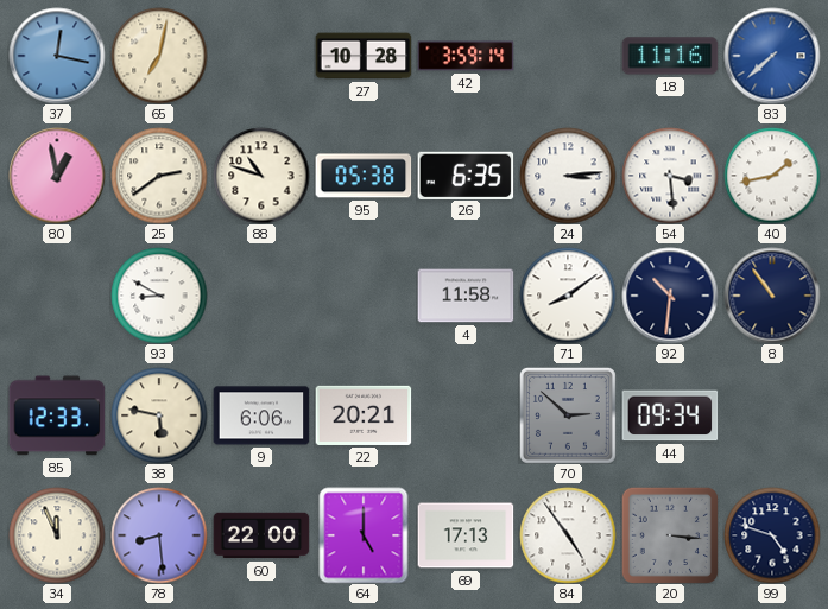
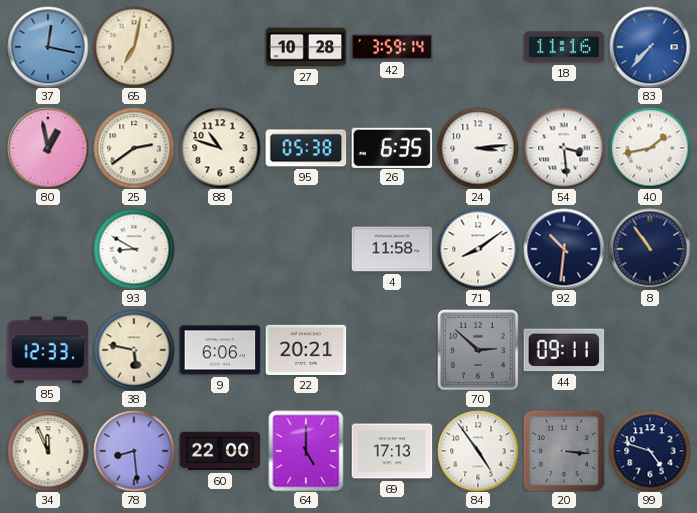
83: 7:38 -> 7:37 (650, 47)
44: 09:34 -> 09:11 (564, 350)
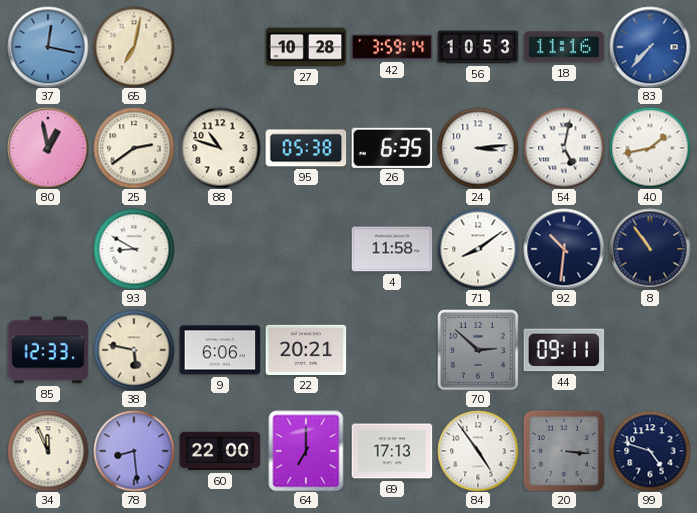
56: none -> 10:53 (478, 47)
54: 3:29 -> 5:02 (564, 148)
64: 5:00 -> 7:00 (306, 451)
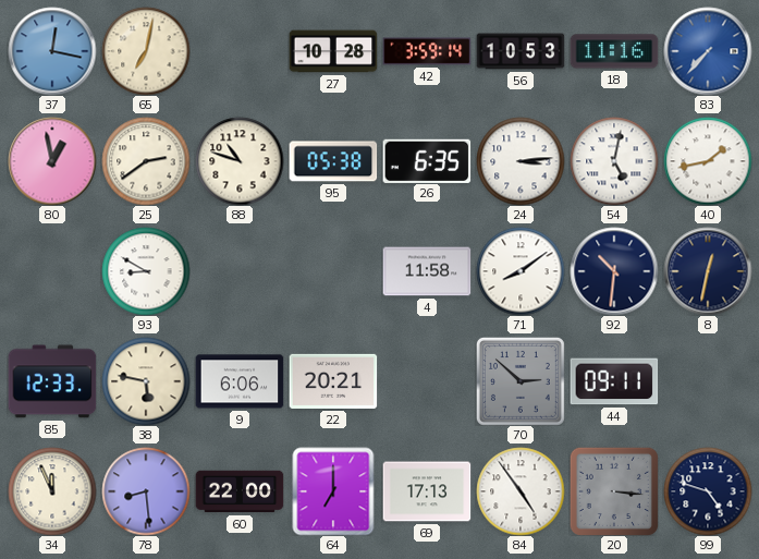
8: 10:54 -> 12:32 (708, 271)
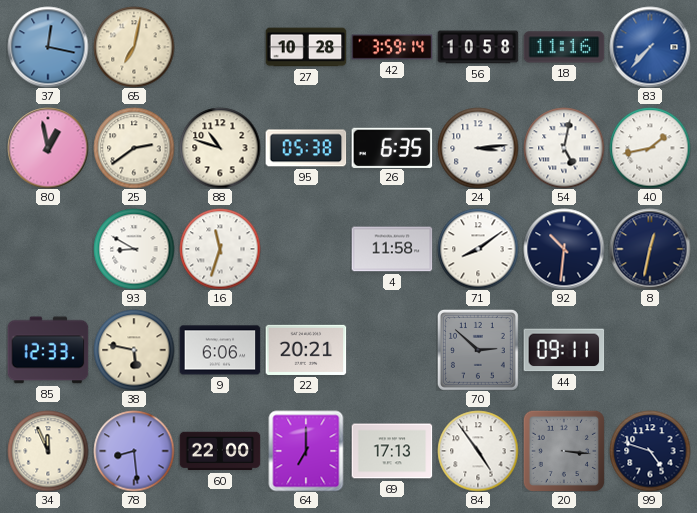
56: 10:53 -> 10:58 (478, 47)
16: none -> 11:33 (220, 249)
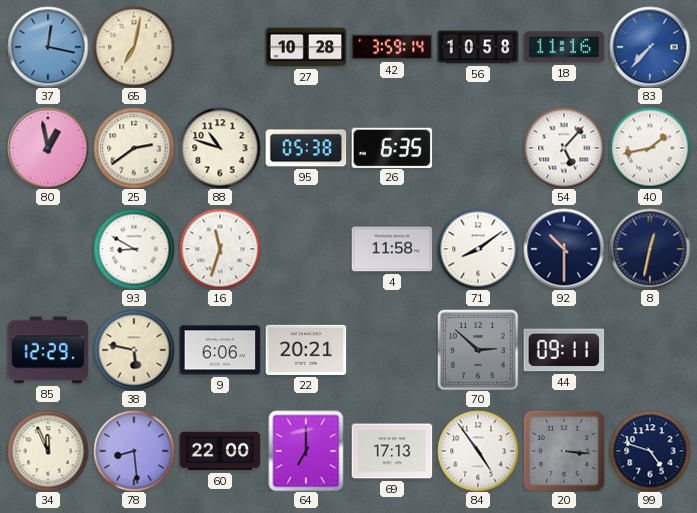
24: 3:14 -> none (478, 148)
54: 5:02 -> 5:07 (564, 148)
92: 10:31 -> 10:30 (564, 249)
85: 12:33 -> 12:29 (48, 350)
